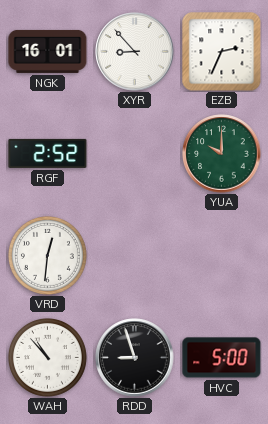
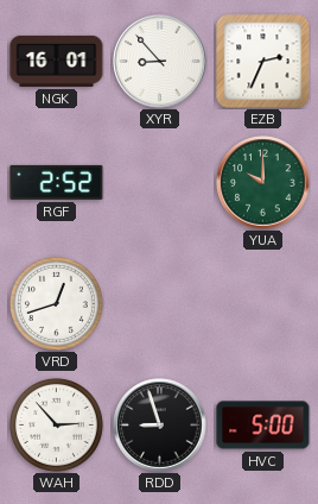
VRD: 12:31 -> 12:42 (56, 303)
WAH: 10:53 -> 2:53 (56, 424)
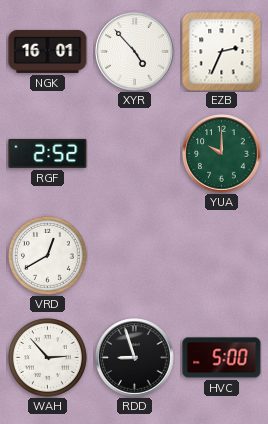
XYR: 8:53 -> 4:53 (135, 52)
VRD: 12:42 -> 12:40 (47, 255)
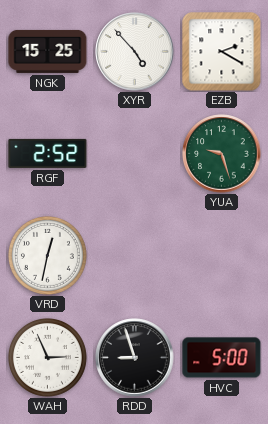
NGK: 16:01 -> 15:25 (48, 51)
EZB: 2:34 -> 2:20 (222, 52)
YUA: 10:00 -> 9:27 (222, 154)
VRD: 12:40 -> 12:32 (47, 255)
WAH: 2:53 -> 2:56 (47, 357)
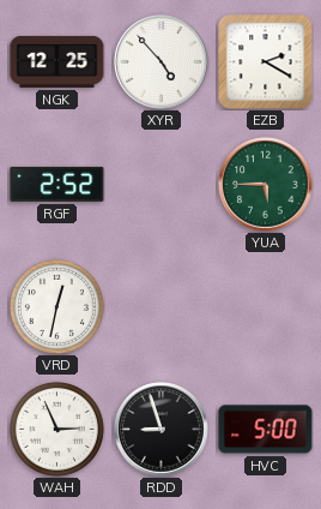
NGK: 15:25 -> 12:25 (57, 61)
YUA: 9:27 -> 5:45 (266, 185)
